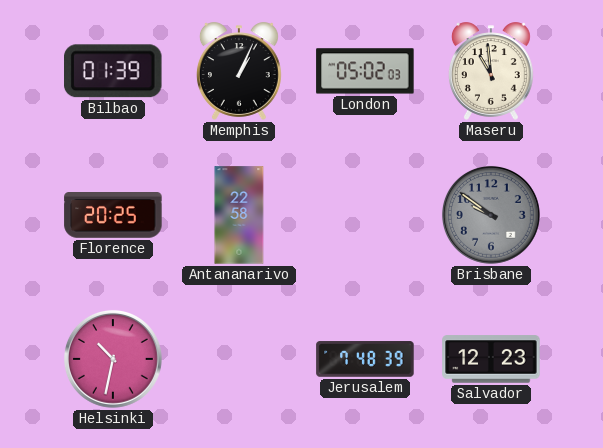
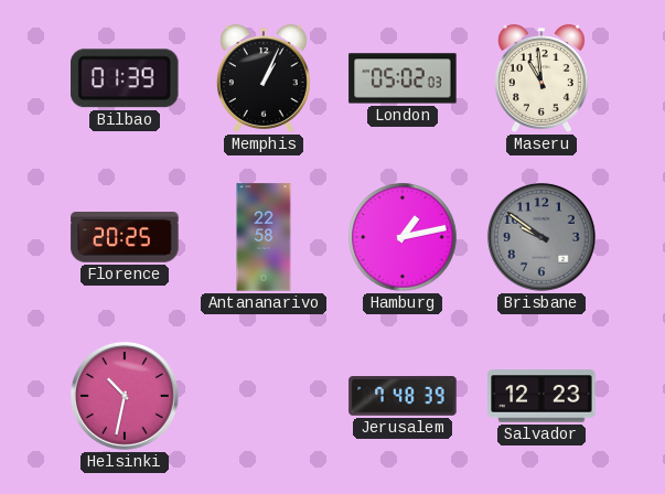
Hamburg: none -> 1:13 (403, 237)
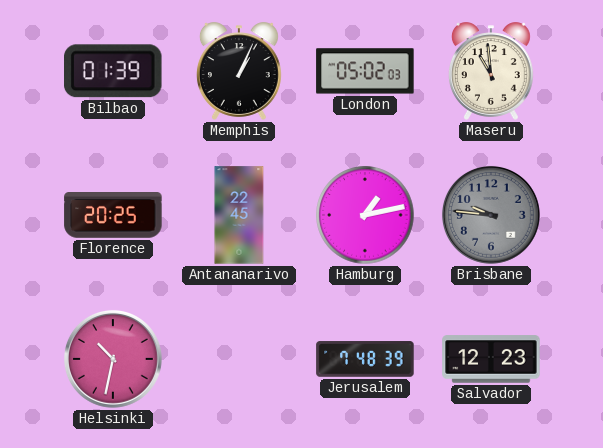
Antananarivo: 22:58 -> 22:45 (239, 215)
Brisbane: 9:51 -> 9:46 (491, 215)
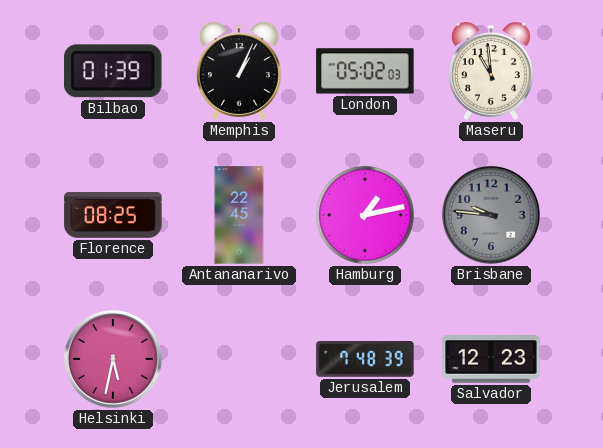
Florence: 20:25 -> 08:25 (113, 216)
Helsinki: 10:32 -> 5:32 (113, 359)
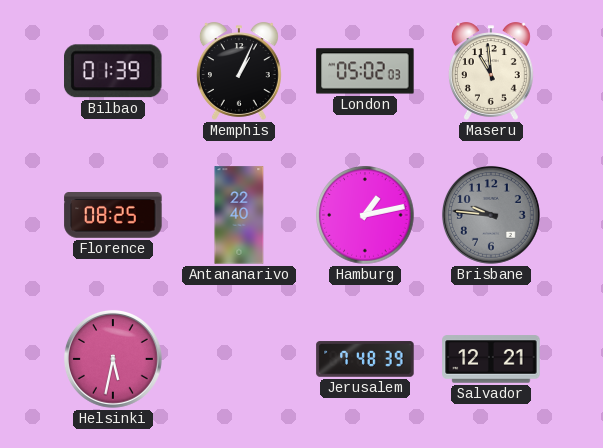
Antananarivo: 22:45 -> 22:40 (239, 215)
Salvador: 12:23 -> 12:21 (491, 359)
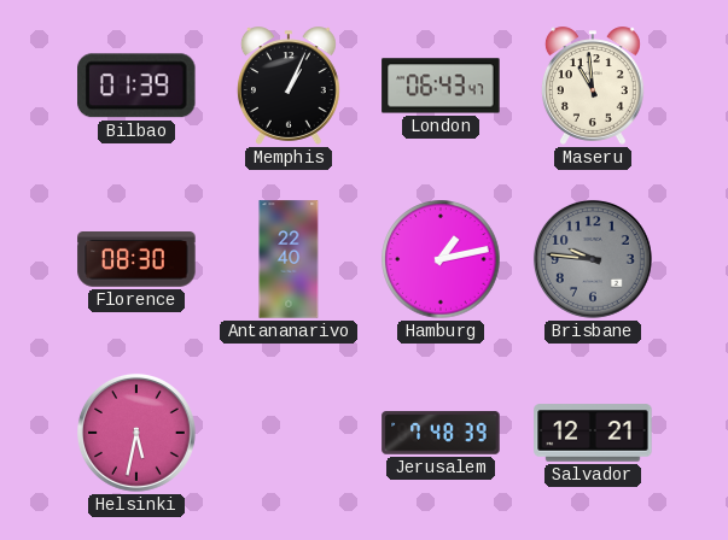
London: 05:02 -> 06:43 (441, 86)
Florence: 08:25 -> 08:30 (136, 260)
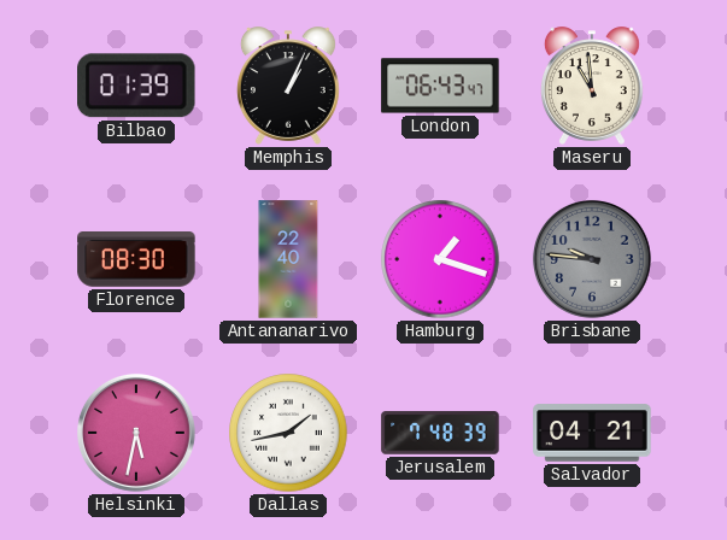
Hamburg: 1:13 -> 1:18 (440, 259)
Dallas: none -> 1:43 (288, 433)
Salvador: 12:21 -> 04:21 (592, 433)
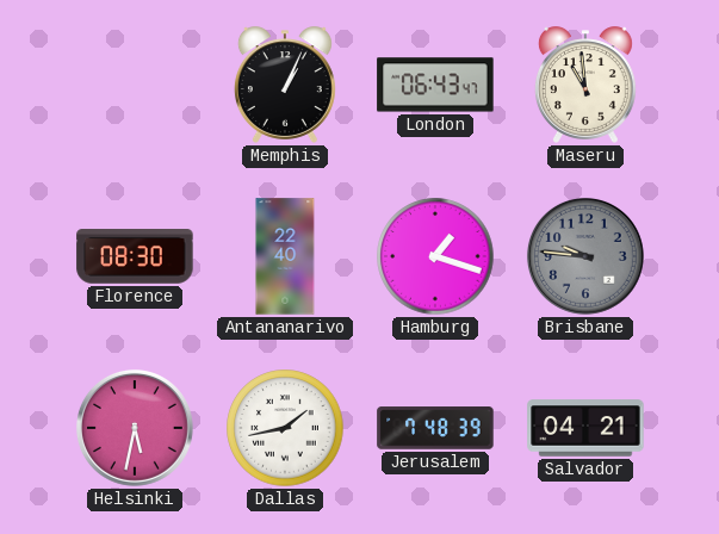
Bilbao: 01:39 -> none (137, 86)
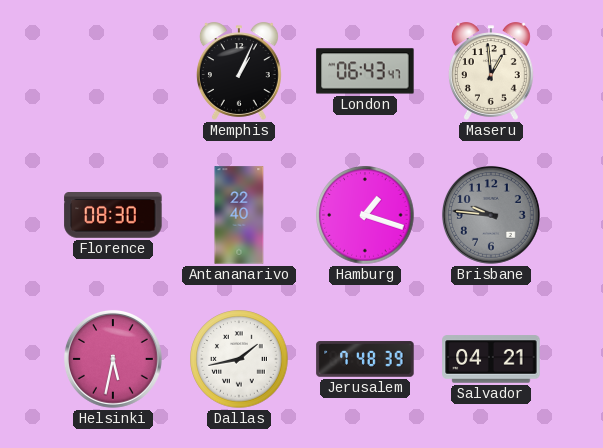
Maseru: 10:59 -> 12:59 (491, 71)
